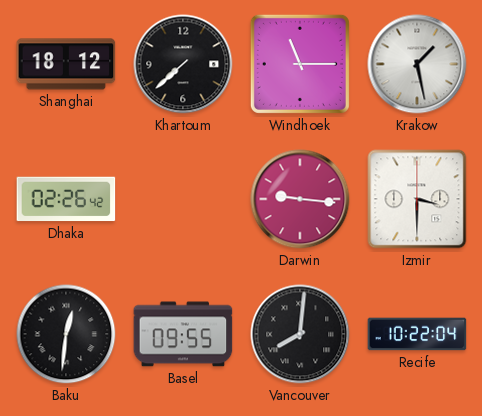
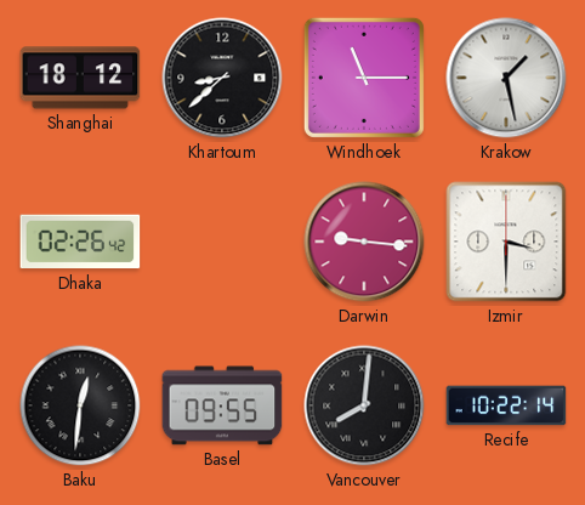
Khartoum: 7:38 -> 8:38 (222, 78)
Recife: 10:22:04 -> 10:22:14 (506, 405)
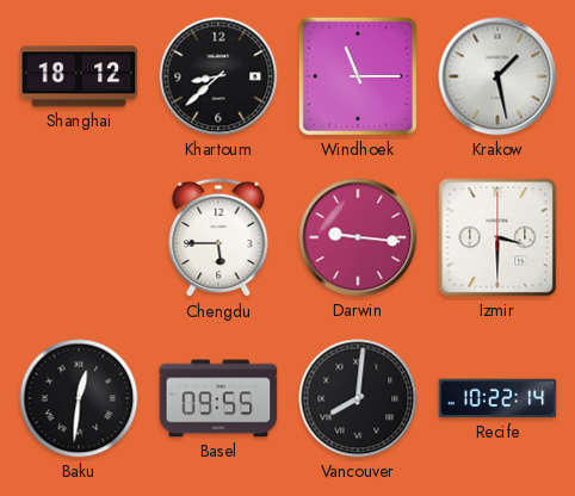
Dhaka: 02:26 -> none (80, 242)
Chengdu: none -> 5:45 (218, 237)
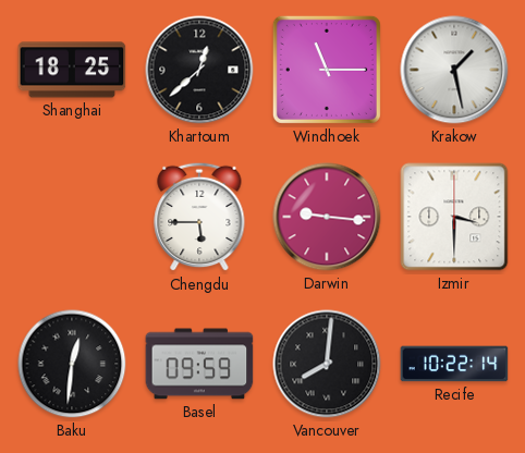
Shanghai: 18:12 -> 18:25 (72, 70)
Khartoum: 8:38 -> 12:38 (199, 70)
Basel: 09:55 -> 09:59 (199, 364)
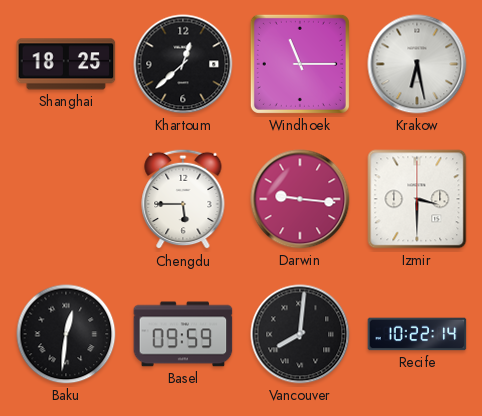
Krakow: 1:28 -> 6:28 (417, 64)
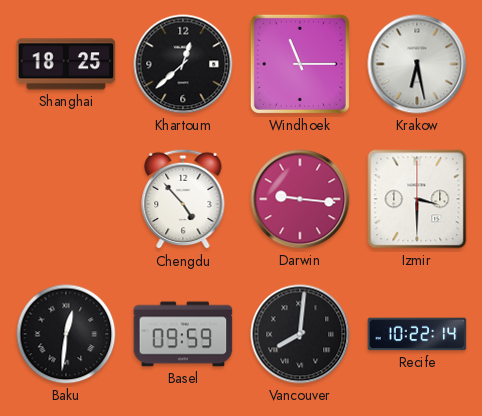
Chengdu: 5:45 -> 4:53 (183, 199)
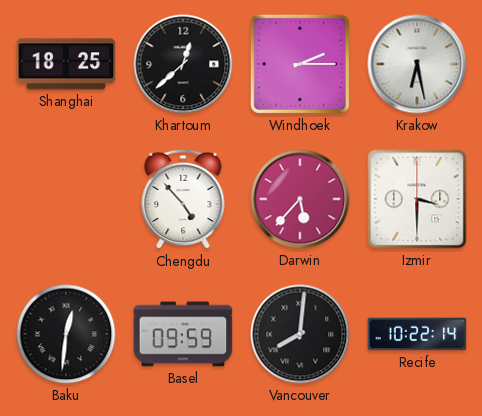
Windhoek: 11:15 -> 2:15 (300, 64)
Darwin: 9:16 -> 5:37 (300, 199)
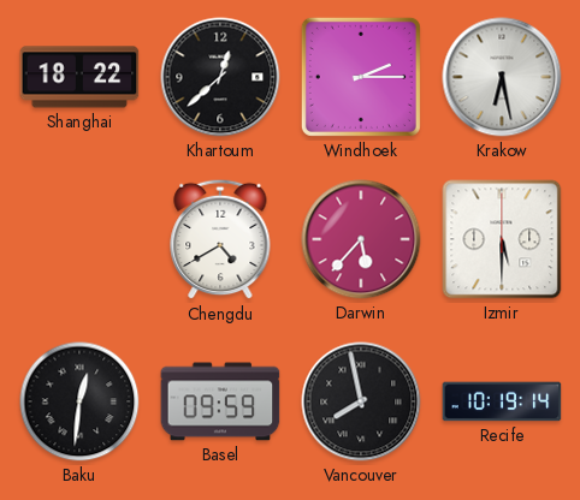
Shanghai: 18:25 -> 18:22 (79, 77)
Chengdu: 4:53 -> 4:40 (220, 239)
Izmir: 3:30 -> 5:30 (502, 239)
Vancouver: 8:01 -> 7:58 (361, 401)
Recife: 10:22 -> 10:19 (502, 401)
